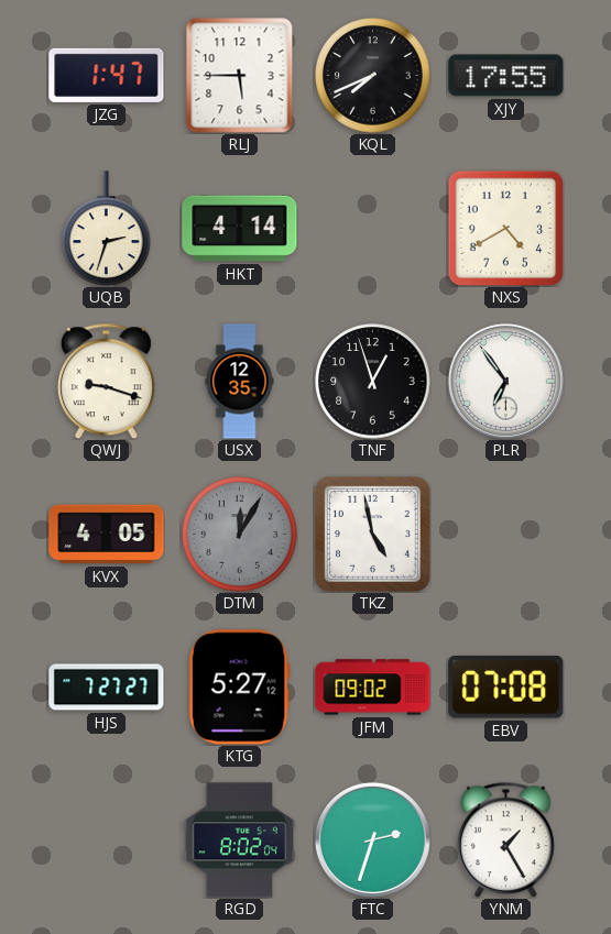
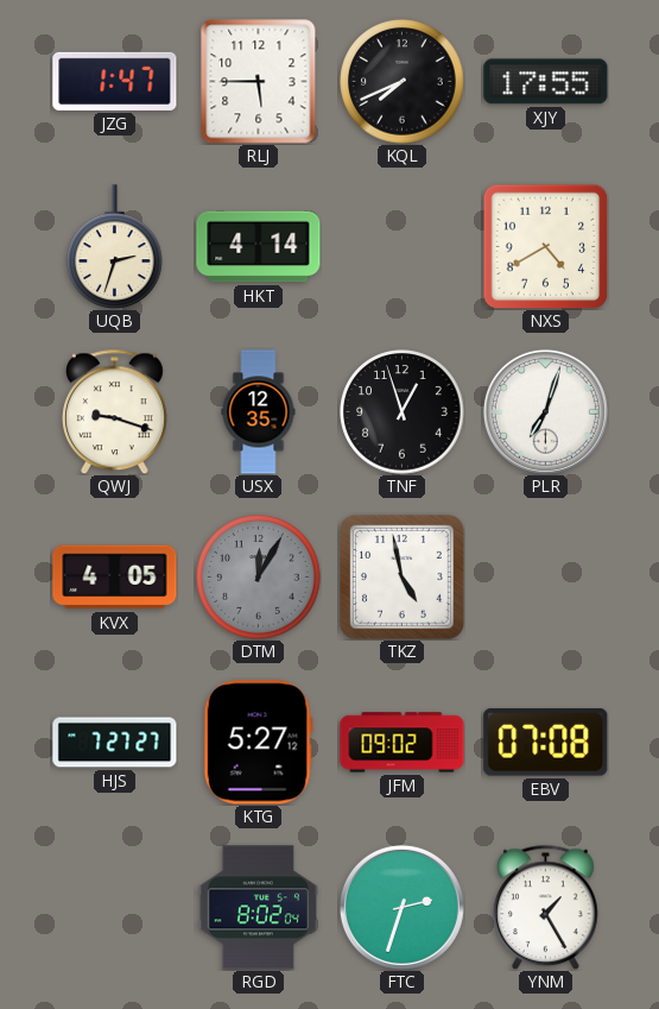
PLR: 6:54 -> 7:03 (545, 411)
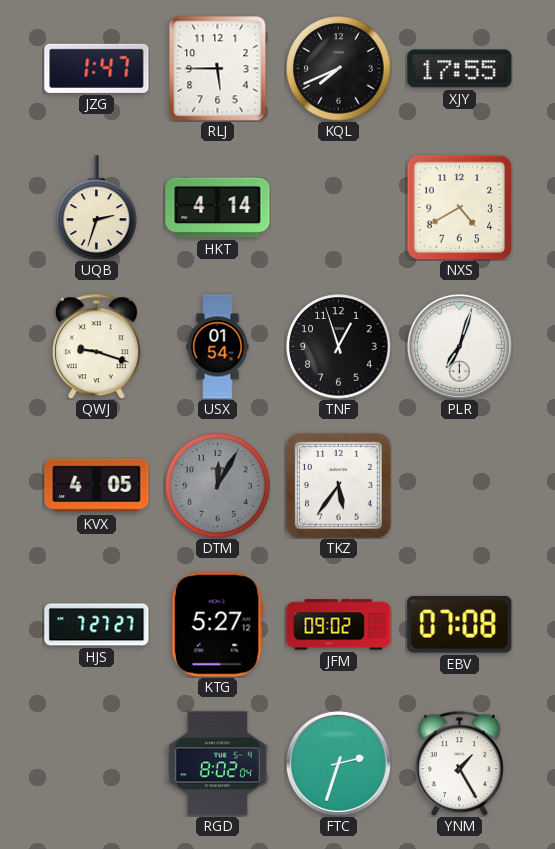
USX: 12:35 -> 01:54 (218, 347)
TKZ: 4:58 -> 5:36 (338, 485)
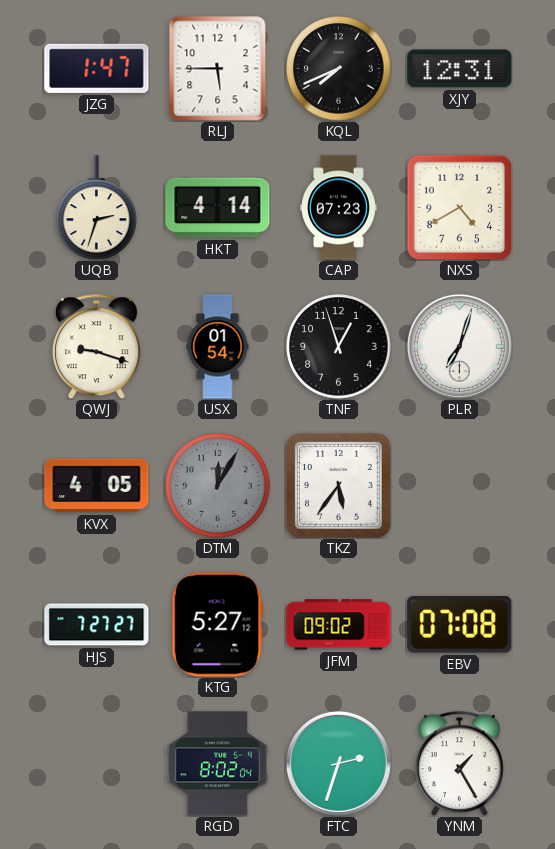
XJY: 17:55 -> 12:31 (460, 69)
CAP: none -> 07:23 (339, 208)
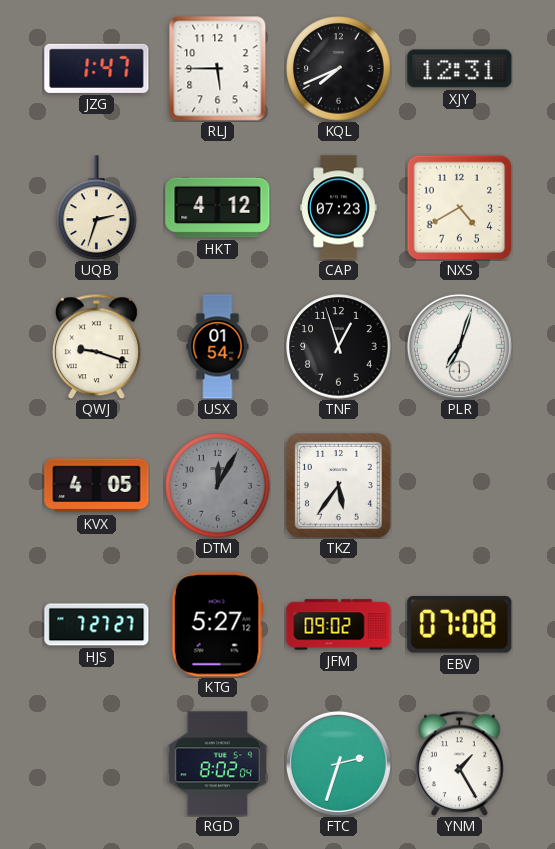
HKT: 4:14 -> 4:12 (218, 208)
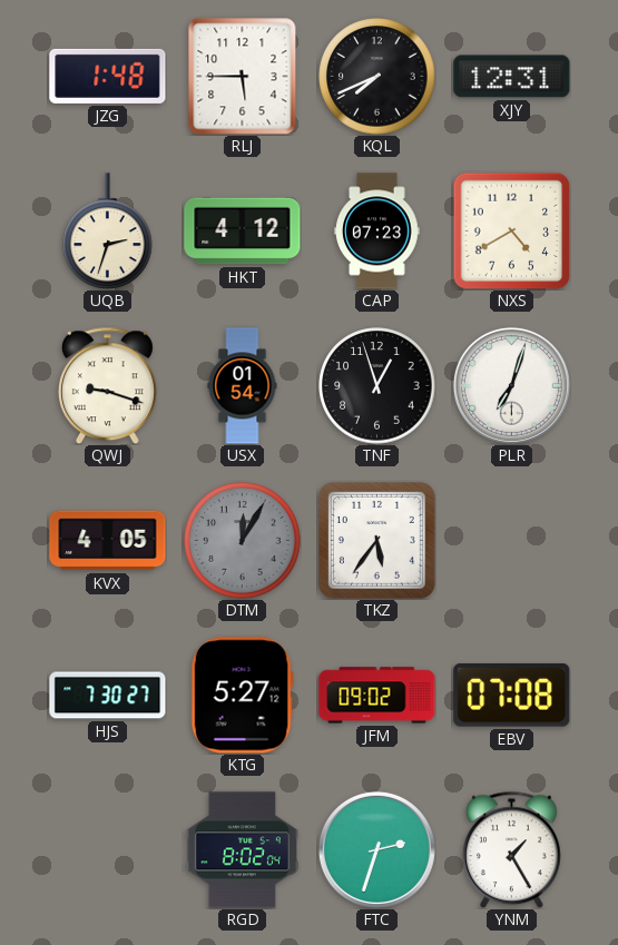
JZG: 1:47 -> 1:48 (108, 76)
HJS: 7:27 -> 7:30 (108, 696)
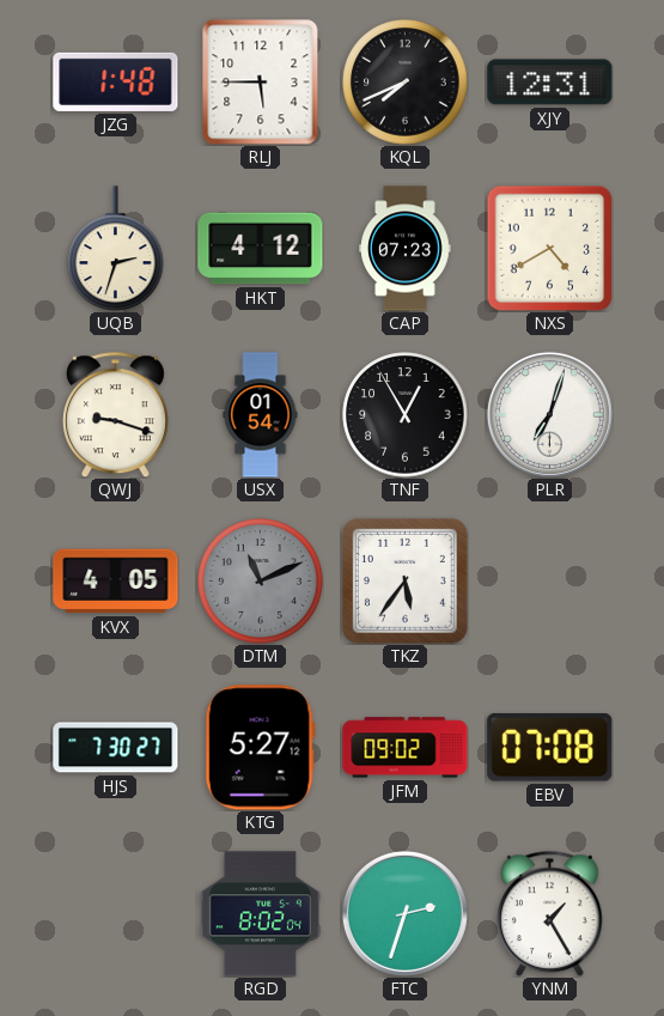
TNF: 12:57 -> 12:55 (406, 415)
DTM: 12:05 -> 11:11 (261, 582)
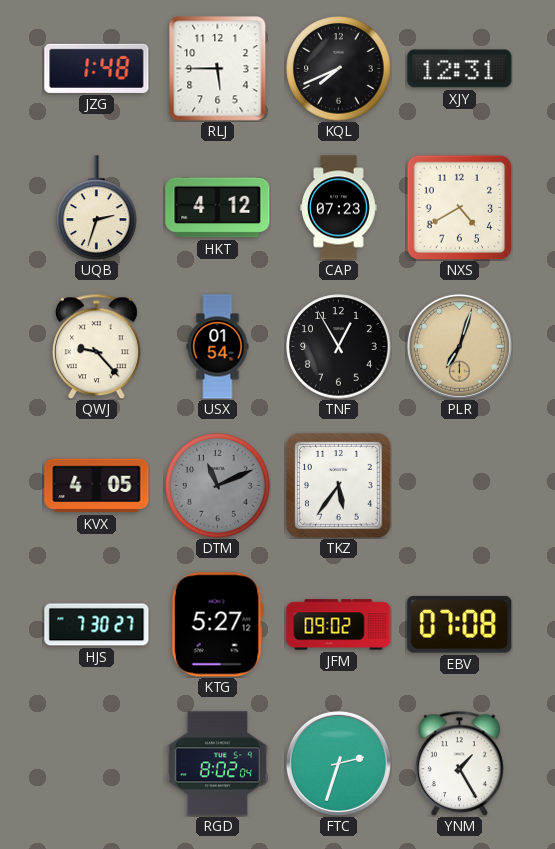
QWJ: 9:18 -> 9:23 (97, 346)
PLR dial: white -> champagne (459, 346)
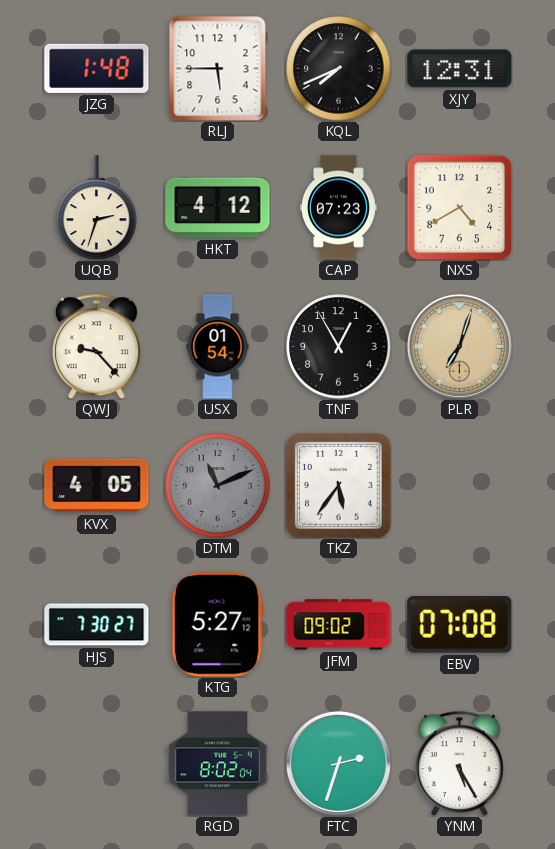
YNM: 1:25 -> 5:25 (460, 763)
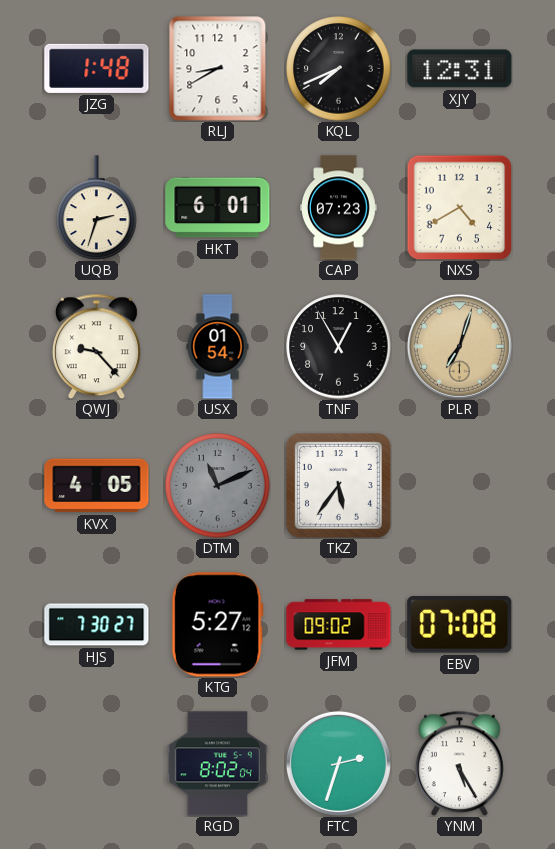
RLJ: 5:45 -> 8:40 (218, 69)
HKT: 4:12 -> 6:01 (218, 208)
